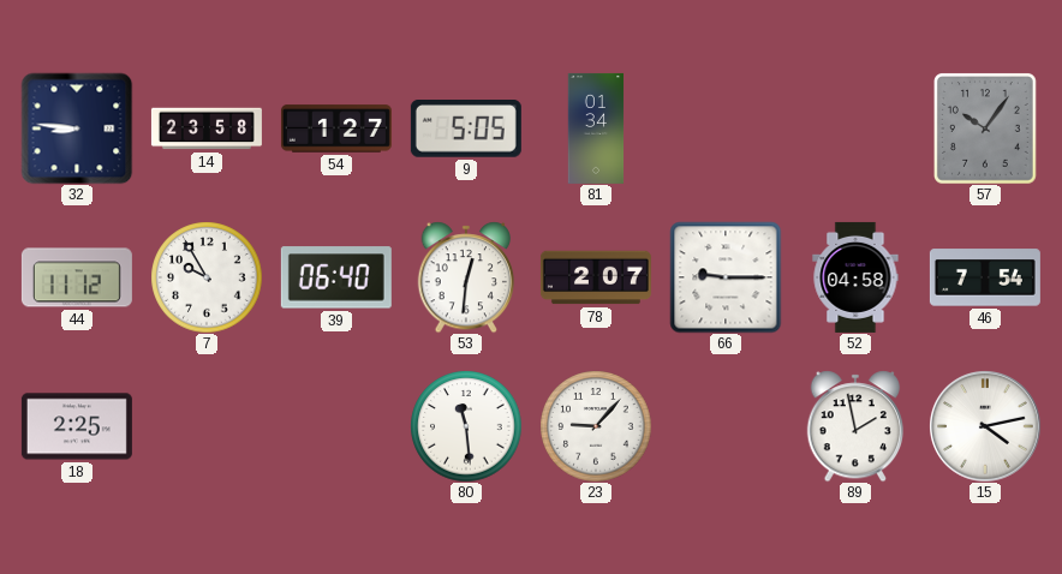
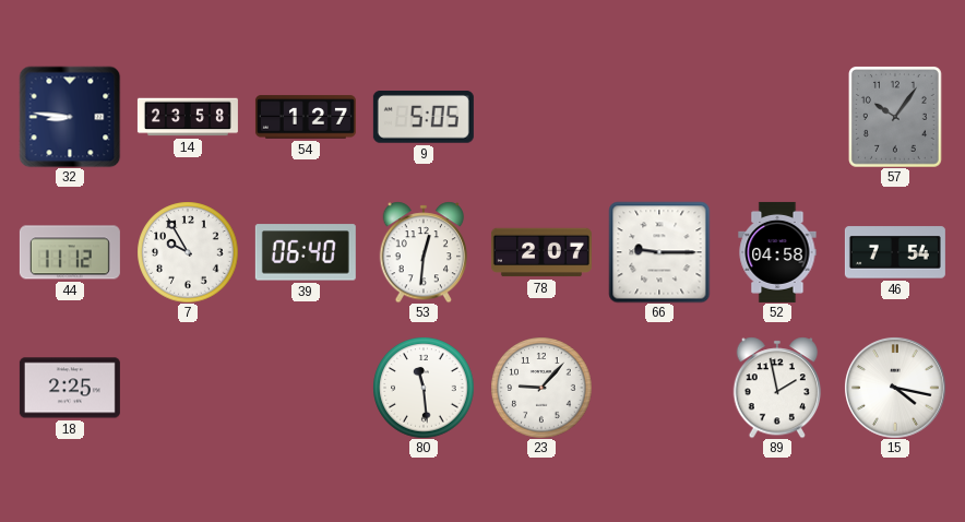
81: 01:34 -> none (596, 128)
15: 4:13 -> 4:17 (895, 388)
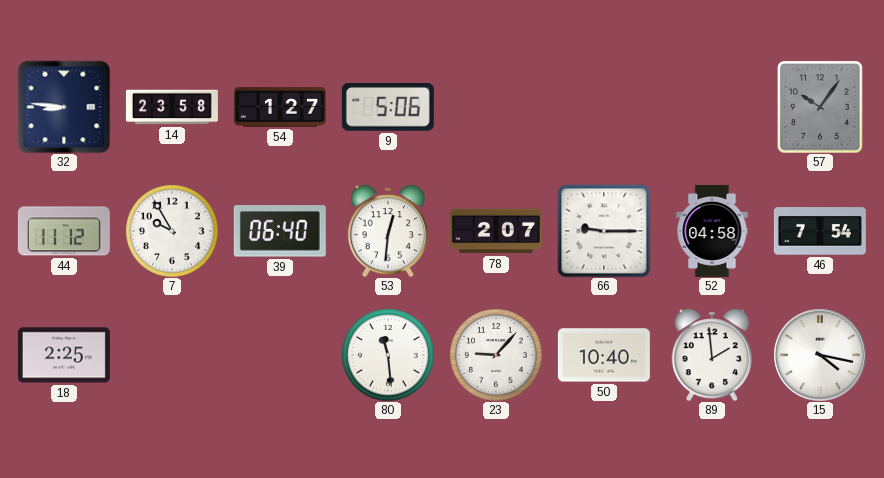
9: 5:05 -> 5:06 (388, 108)
50: none -> 10:40 (604, 355)
89: 1:58 -> 1:59 (712, 355)
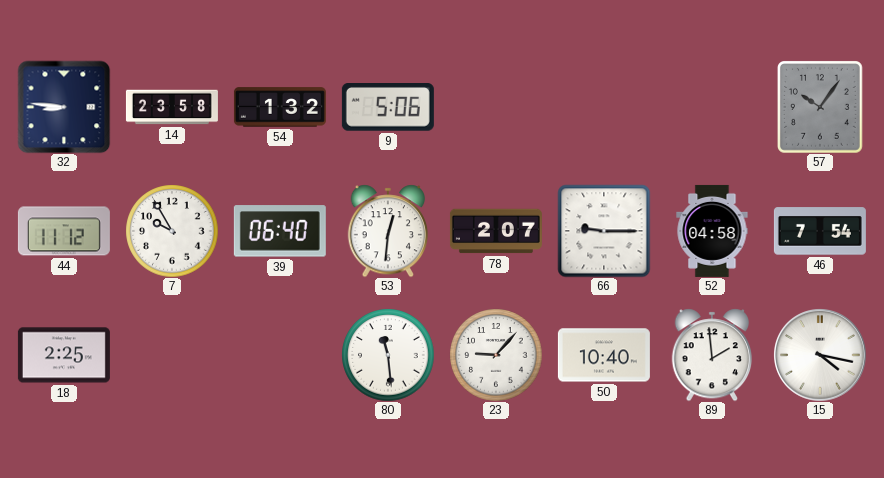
54: 1:27 -> 1:32 (280, 107)
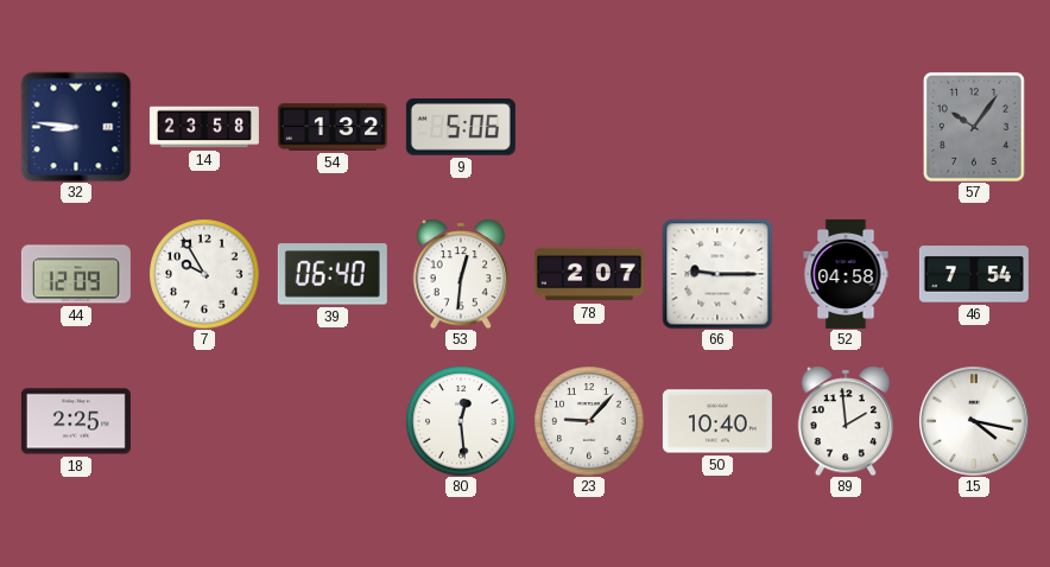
44: 11:12 -> 12:09 (76, 274)
80: 11:29 -> 12:29 (461, 421)
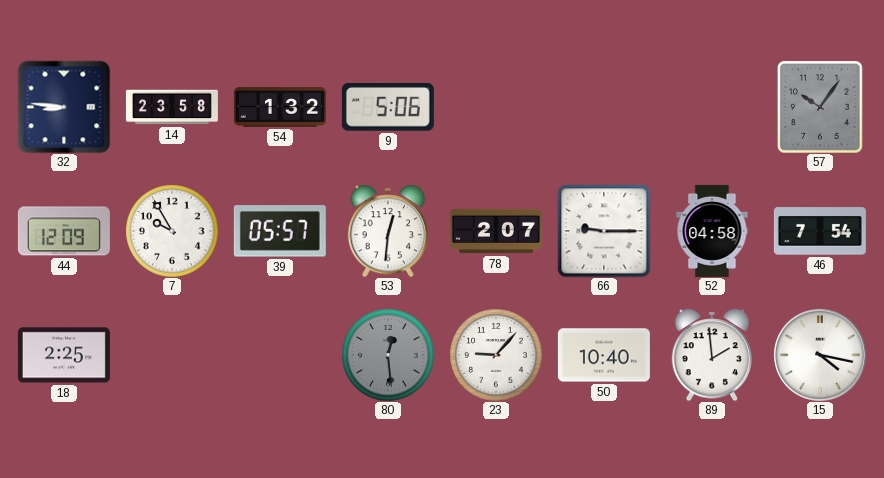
39: 06:40 -> 05:57 (280, 231)
80 dial: white -> grey (388, 355)
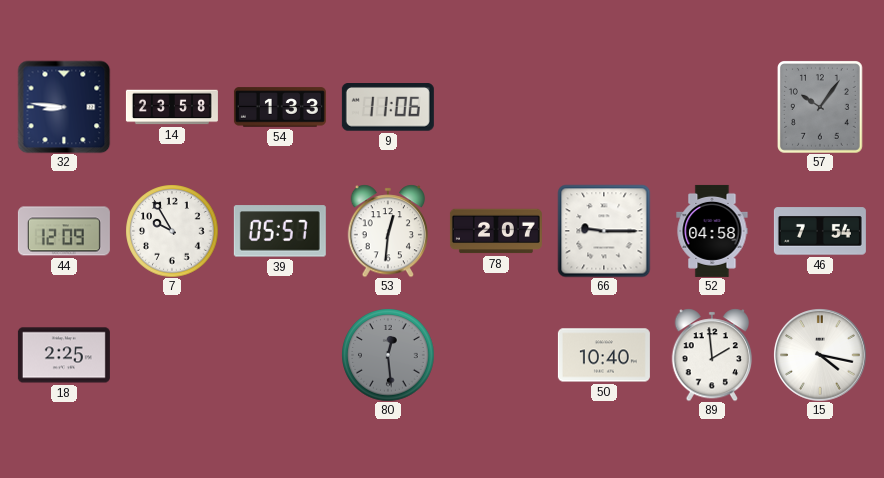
54: 1:32 -> 1:33 (280, 107)
9: 5:06 -> 11:06 (388, 108)
23: 9:07 -> none (496, 355)
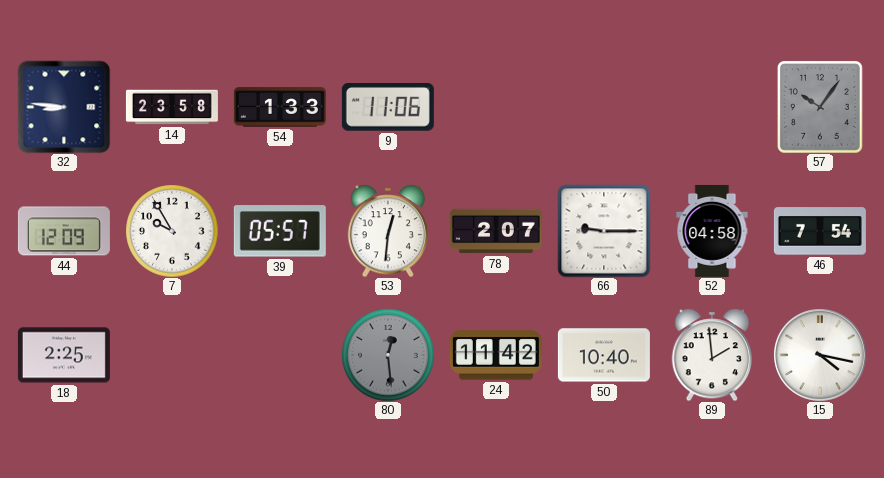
24: none -> 11:42 (496, 355)
